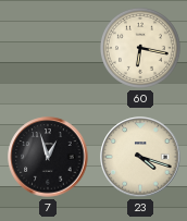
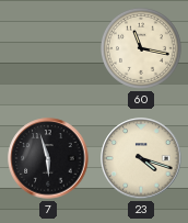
60: 6:17 -> 11:17 (141, 48)
7: 12:57 -> 5:57 (48, 158)
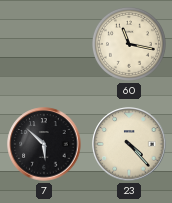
7: 5:57 -> 5:52 (44, 144)
23: 4:18 -> 4:23 (129, 144)
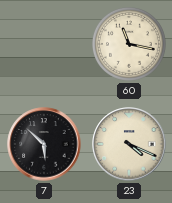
23: 4:23 -> 4:19 (129, 144)
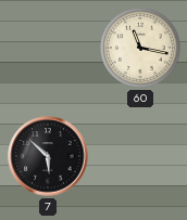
23: 4:19 -> none (129, 144)
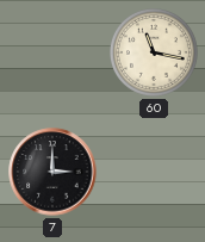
7: 5:52 -> 3:00 (52, 172)
